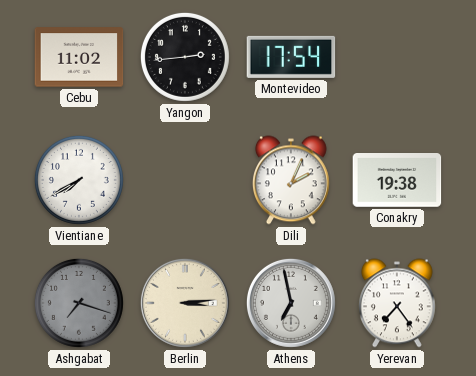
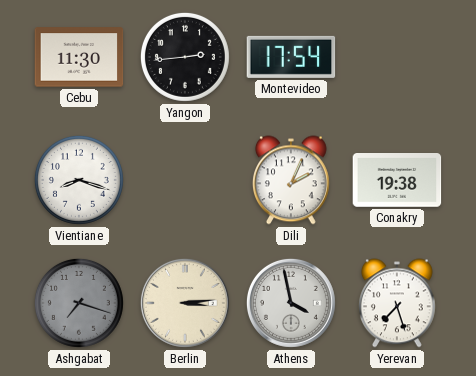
Cebu: 11:02 -> 11:30 (79, 57)
Vientiane: 7:40 -> 8:18 (79, 180)
Athens: 6:58 -> 3:58 (291, 303)
Yerevan: 7:24 -> 7:27 (397, 303)
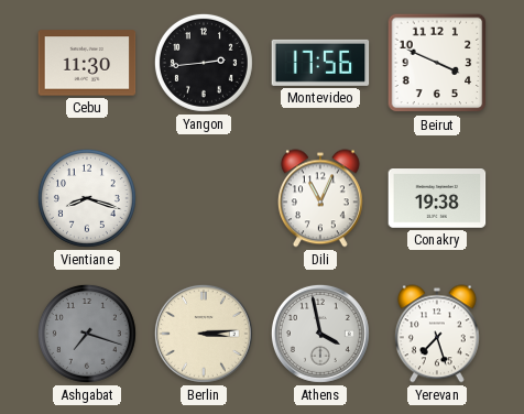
Montevideo: 17:54 -> 17:56 (320, 63)
Beirut: none -> 3:49 (437, 63)
Dili: 2:04 -> 11:04 (320, 198)
